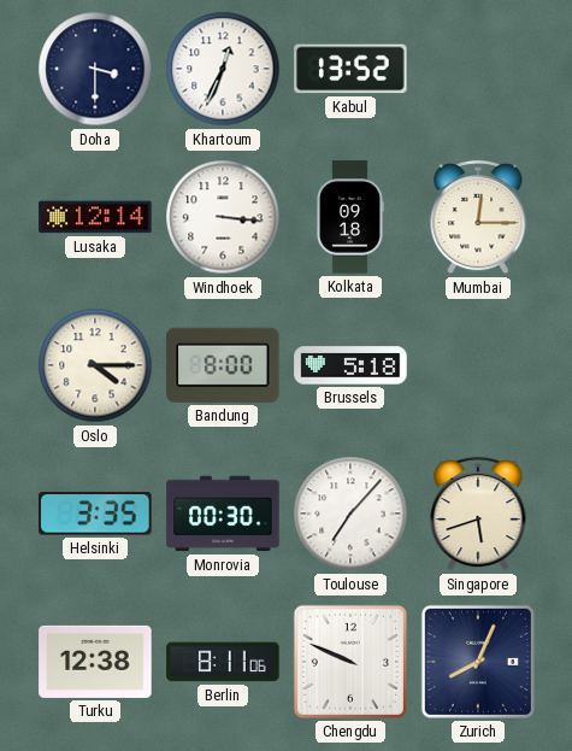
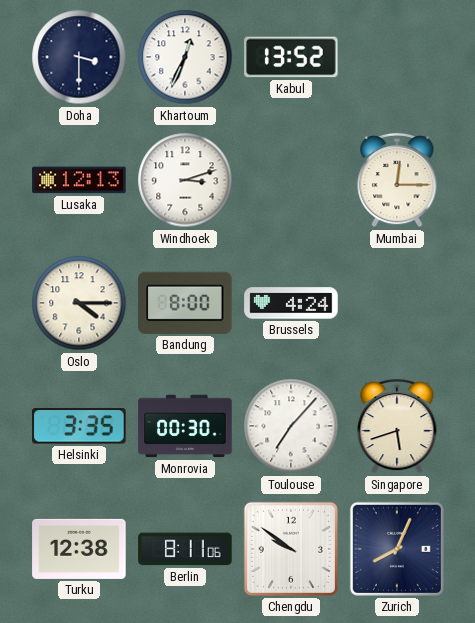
Lusaka: 12:14 -> 12:13 (79, 180)
Windhoek: 3:16 -> 3:12 (185, 180)
Kolkata: 09:18 -> none (349, 217)
Brussels: 5:18 -> 4:24 (291, 303)
Chengdu: 9:49 -> 9:51 (291, 549)
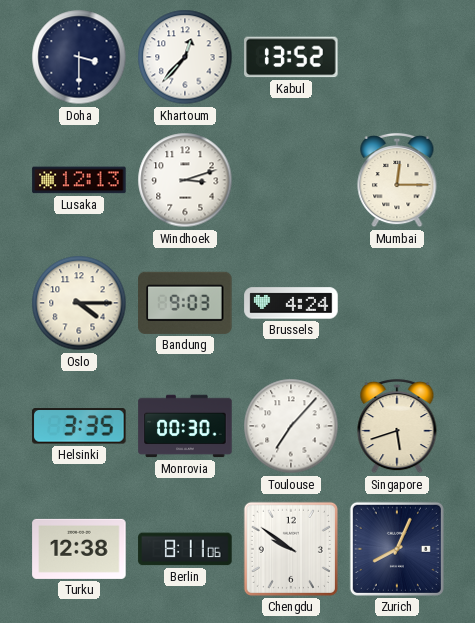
Khartoum: 12:34 -> 12:37 (185, 57)
Bandung: 8:00 -> 9:03 (185, 303)
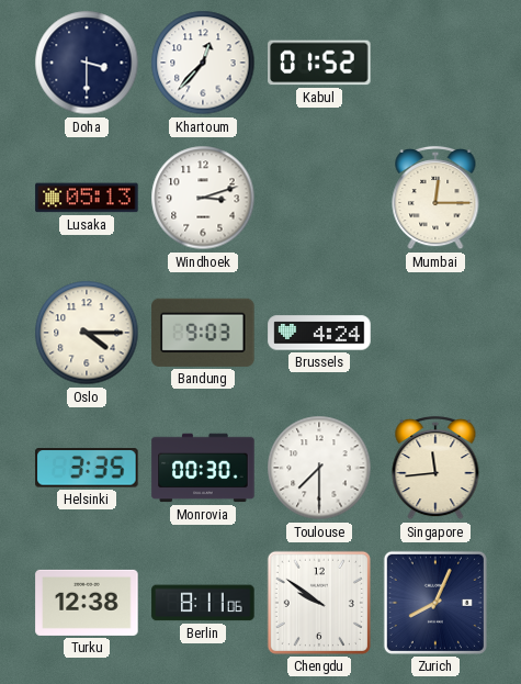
Kabul: 13:52 -> 01:52 (319, 63)
Lusaka: 12:13 -> 05:13 (87, 198)
Toulouse: 7:07 -> 7:30 (319, 468)
Singapore: 5:42 -> 11:44 (435, 468)
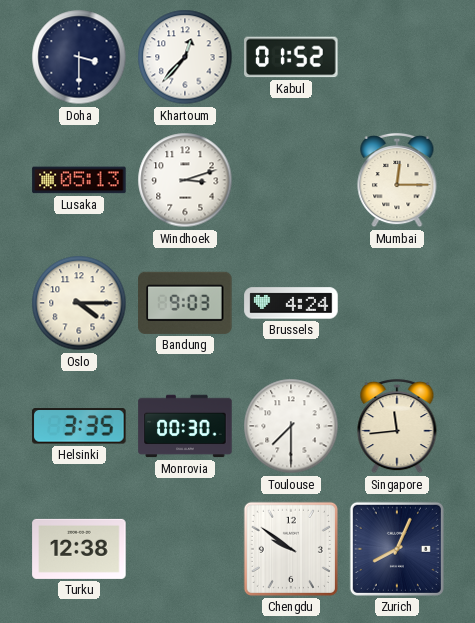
Berlin: 8:11 -> none (203, 603)
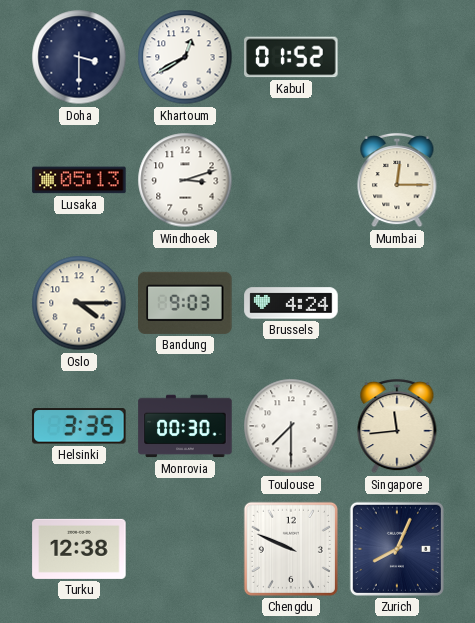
Khartoum: 12:37 -> 12:40 (185, 57)
Chengdu: 9:51 -> 9:49 (291, 549)
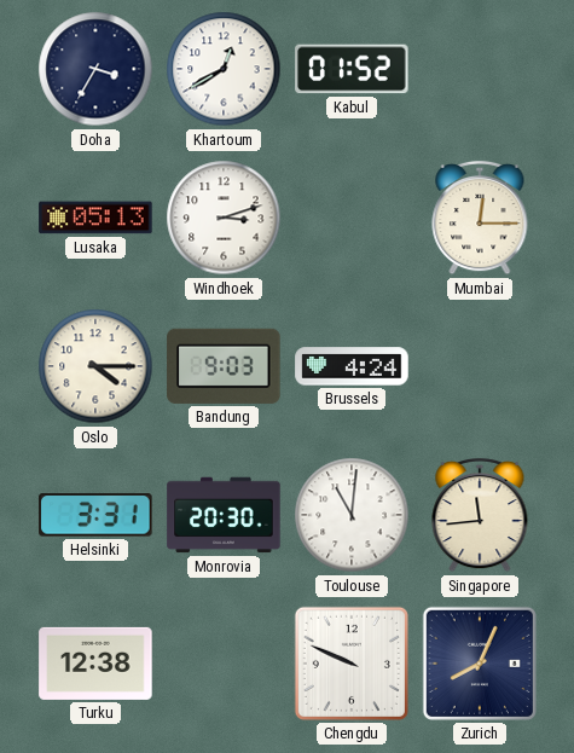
Doha: 3:30 -> 3:35 (95, 69)
Helsinki: 3:35 -> 3:31 (95, 515)
Monrovia: 00:30 -> 20:30 (224, 515)
Toulouse: 7:30 -> 11:01 (352, 515)
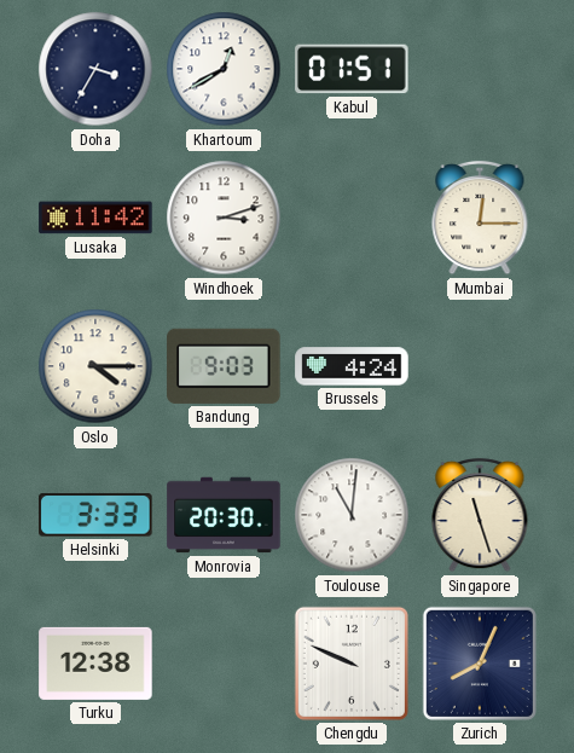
Kabul: 01:52 -> 01:51 (352, 69)
Lusaka: 05:13 -> 11:42 (95, 218)
Helsinki: 3:31 -> 3:33 (95, 515)
Singapore: 11:44 -> 11:27 (480, 515)
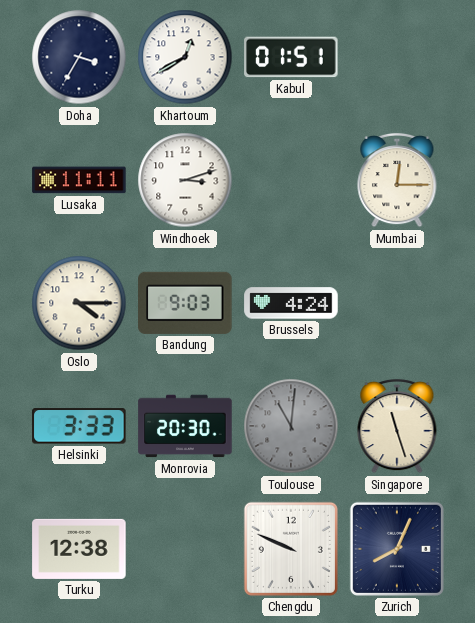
Lusaka: 11:42 -> 11:11 (79, 180)
Toulouse dial: white -> grey (291, 426)
